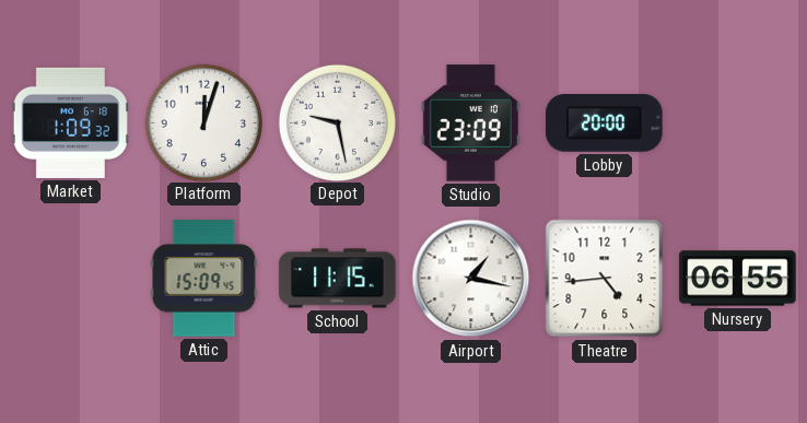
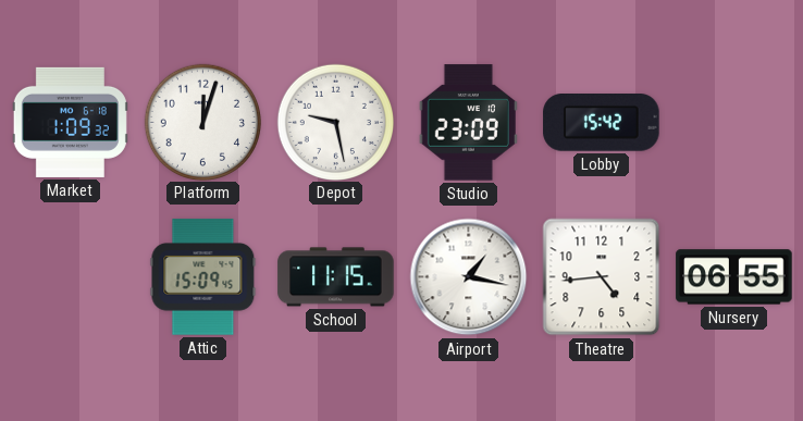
Lobby: 20:00 -> 15:42 (602, 123)
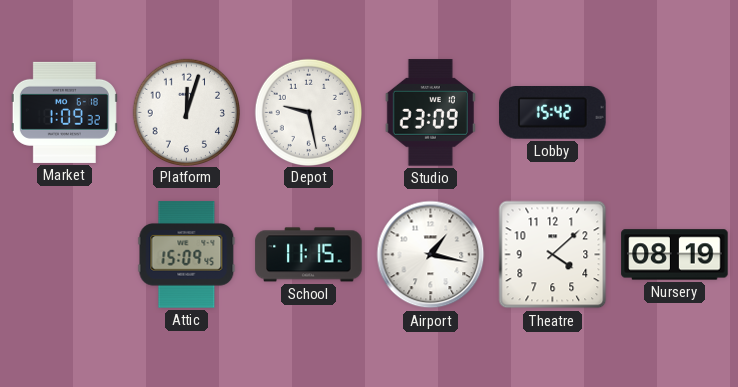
Theatre: 4:44 -> 4:08 (553, 255)
Nursery: 06:55 -> 08:19 (675, 255)
